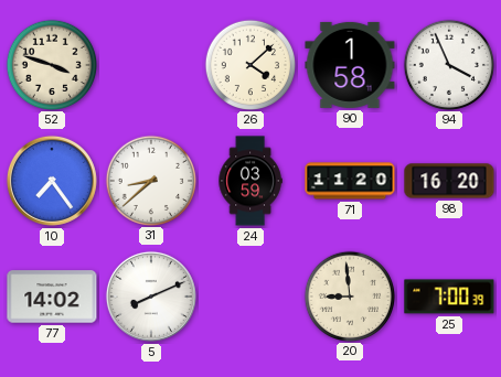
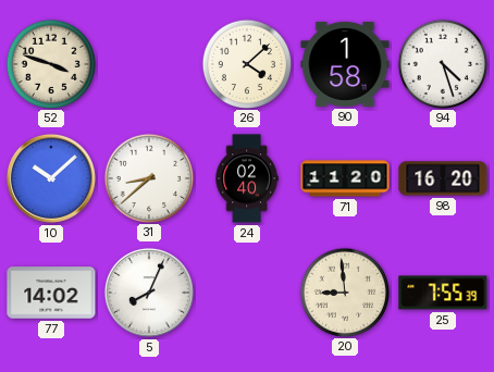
94: 3:56 -> 4:27 (442, 63)
10: 7:24 -> 10:08 (51, 178)
24: 03:59 -> 02:40 (247, 178)
5: 8:11 -> 8:04 (149, 293)
25: 7:00 -> 7:55 (443, 293)
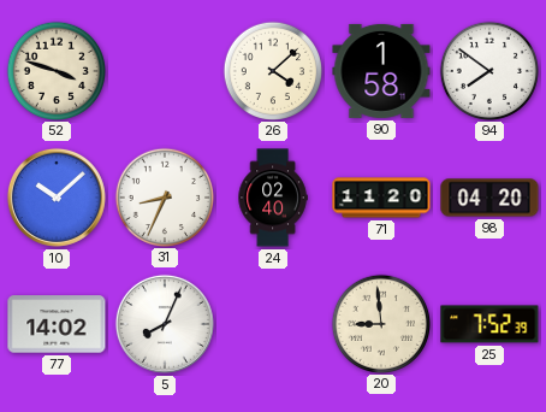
94: 4:27 -> 7:51 (488, 70)
31: 8:38 -> 8:34 (164, 196)
98: 16:20 -> 04:20 (489, 198)
25: 7:55 -> 7:52 (489, 324)
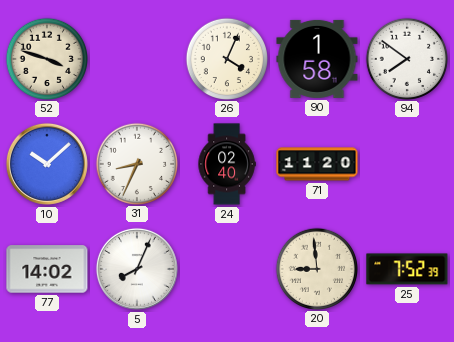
26: 4:08 -> 4:04 (226, 58)
98: 04:20 -> none (489, 198)
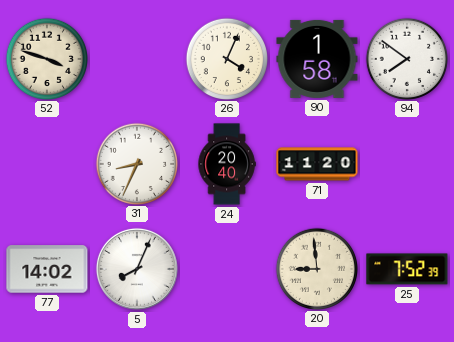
10: 10:08 -> none (47, 164)
24: 02:40 -> 20:40 (227, 164)
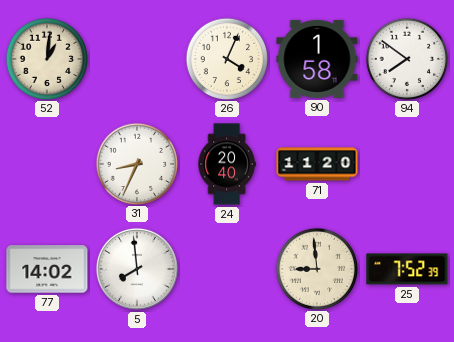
52: 3:48 -> 1:01 (46, 58)
5: 8:04 -> 7:59 (137, 269)
